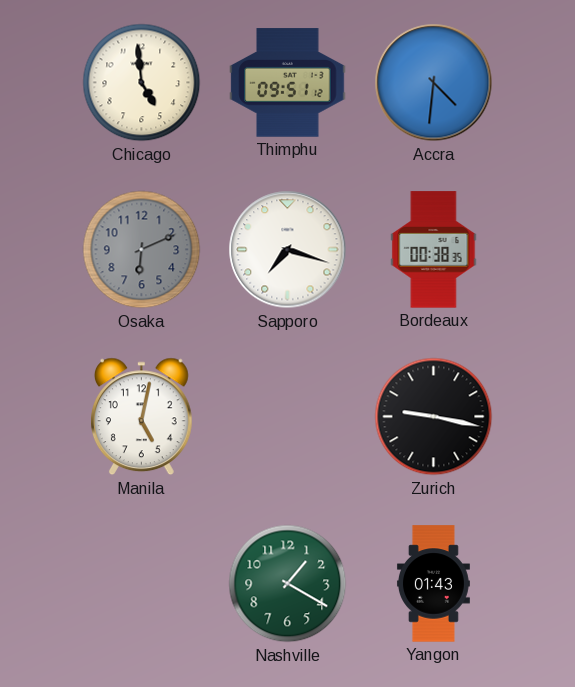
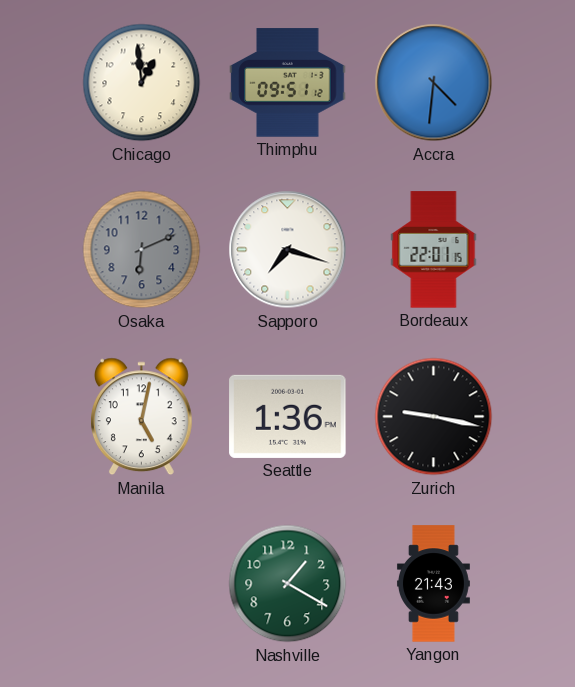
Chicago: 4:59 -> 12:59 (142, 83)
Bordeaux: 00:38 -> 22:01 (434, 250)
Seattle: none -> 1:36 (288, 416)
Yangon: 01:43 -> 21:43 (433, 584)
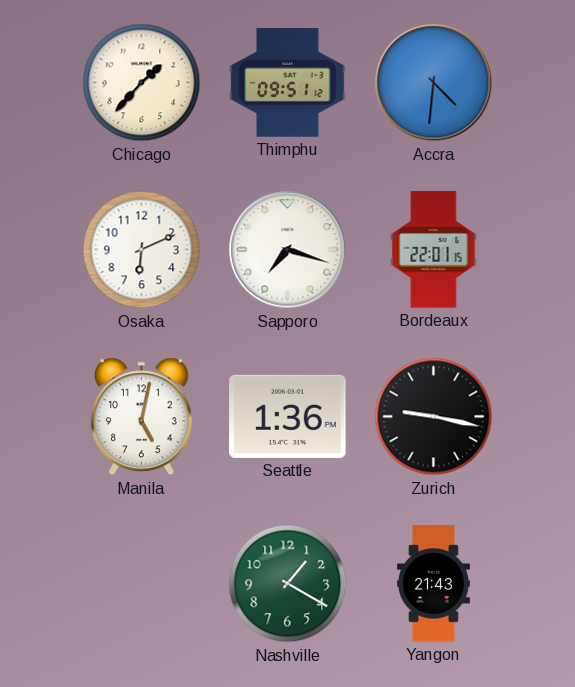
Chicago: 12:59 -> 1:37 (142, 83)
Osaka dial: grey -> white (142, 250)
